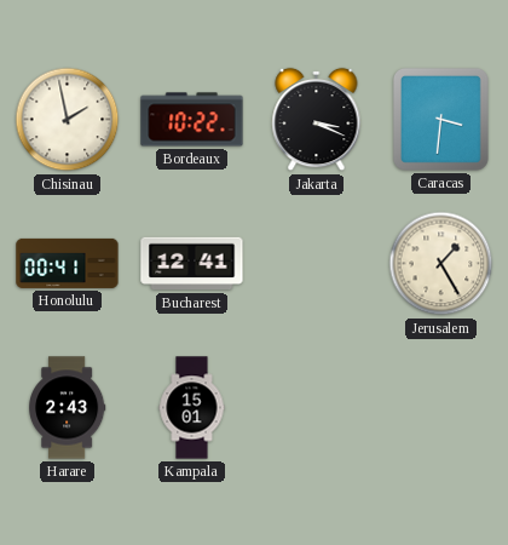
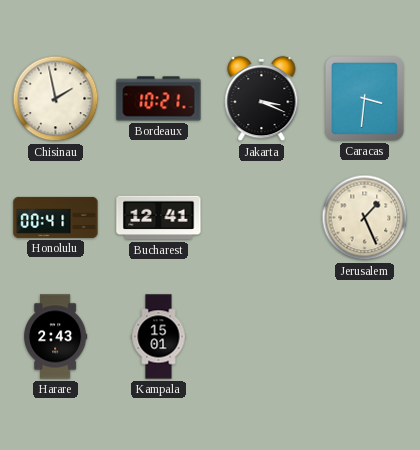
Bordeaux: 10:22 -> 10:21 (159, 99)
Jerusalem: 1:25 -> 1:26 (365, 218)
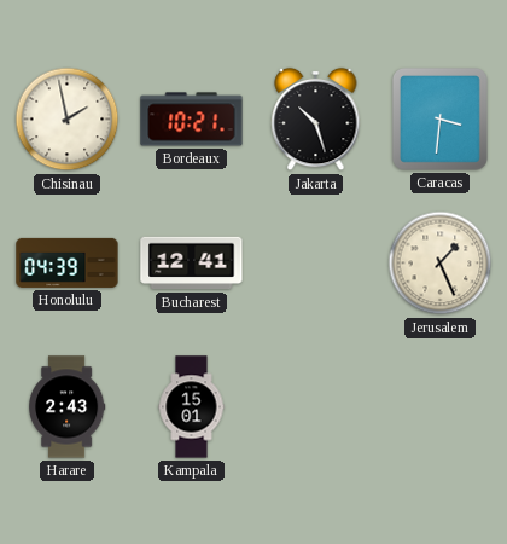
Jakarta: 3:19 -> 10:27 (316, 120)
Honolulu: 00:41 -> 04:39 (68, 262)
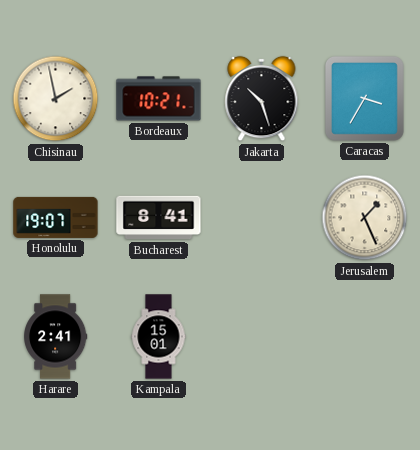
Caracas: 3:31 -> 3:35 (364, 98)
Honolulu: 04:39 -> 19:07 (56, 217)
Bucharest: 12:41 -> 8:41 (159, 218)
Harare: 2:43 -> 2:41 (56, 337)
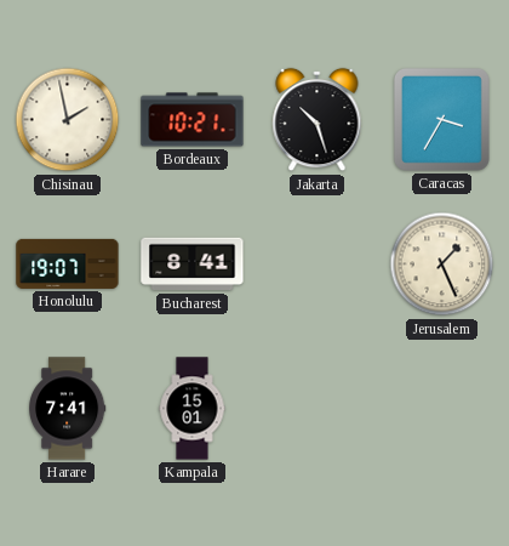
Harare: 2:41 -> 7:41 (68, 409)
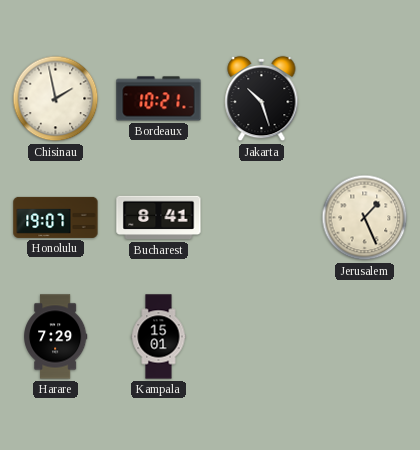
Caracas: 3:35 -> none (441, 119)
Harare: 7:41 -> 7:29 (56, 337)
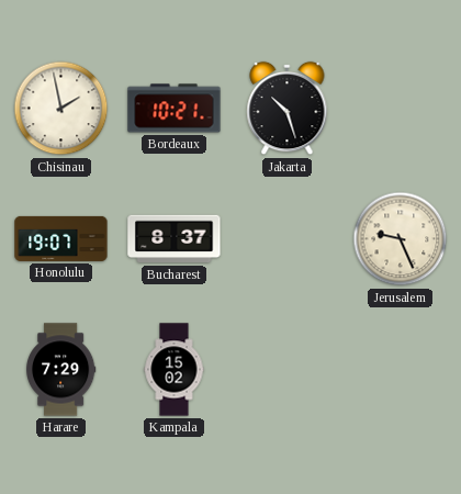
Bucharest: 8:41 -> 8:37 (175, 239)
Jerusalem: 1:26 -> 9:26 (401, 239)
Kampala: 15:01 -> 15:02 (175, 370)
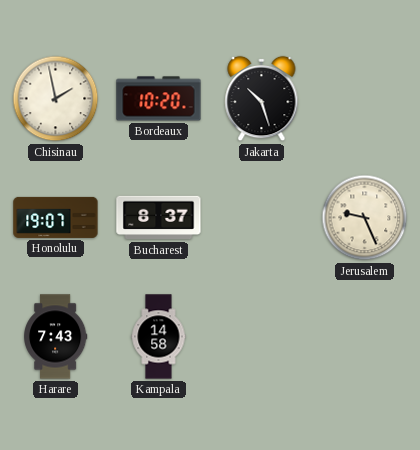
Bordeaux: 10:21 -> 10:20 (159, 99)
Harare: 7:29 -> 7:43 (56, 337)
Kampala: 15:02 -> 14:58 (159, 337)
